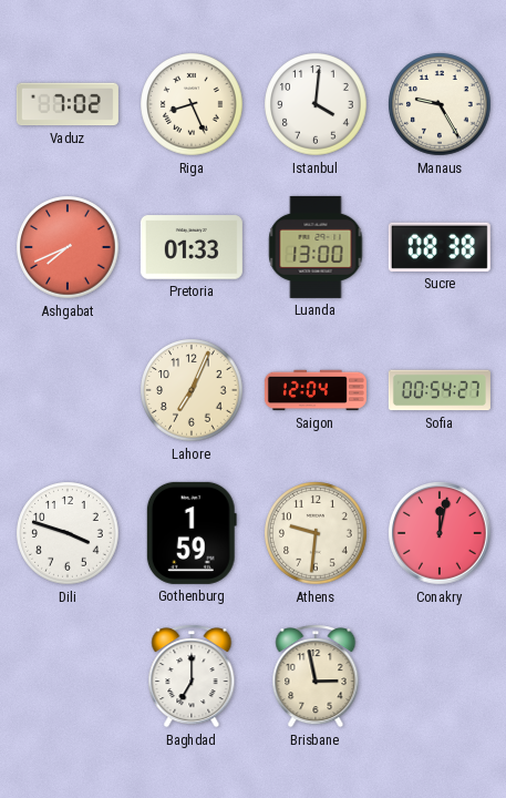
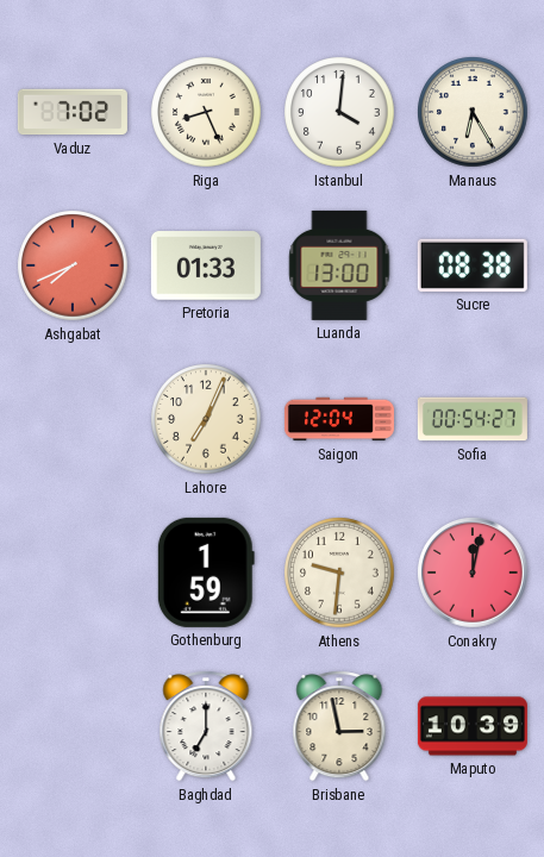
Manaus: 9:25 -> 6:25 (473, 112)
Dili: 3:48 -> none (68, 533)
Maputo: none -> 10:39 (473, 726)
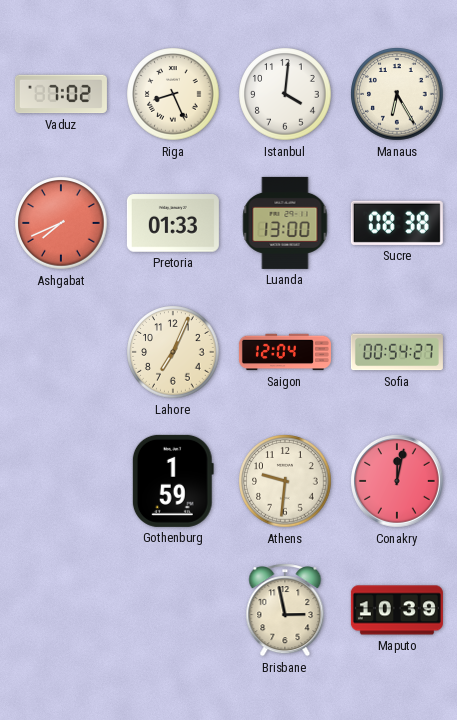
Baghdad: 7:00 -> none (206, 726)
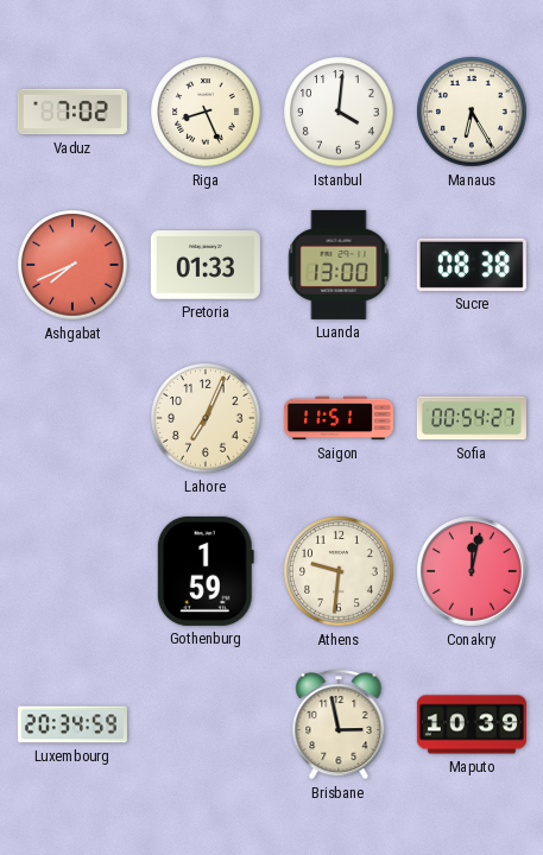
Saigon: 12:04 -> 11:51 (339, 418)
Luxembourg: none -> 20:34 (72, 724)
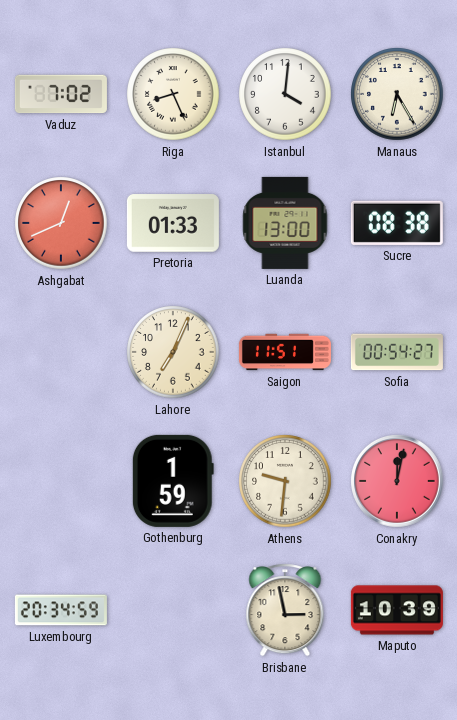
Ashgabat: 7:41 -> 12:41 (61, 223)
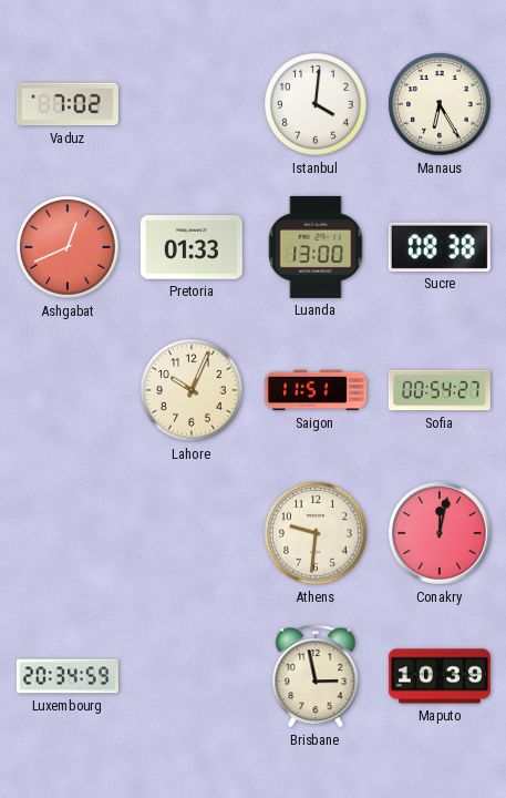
Riga: 8:26 -> none (173, 94)
Lahore: 7:04 -> 10:04 (192, 390)
Gothenburg: 1:59 -> none (173, 481)
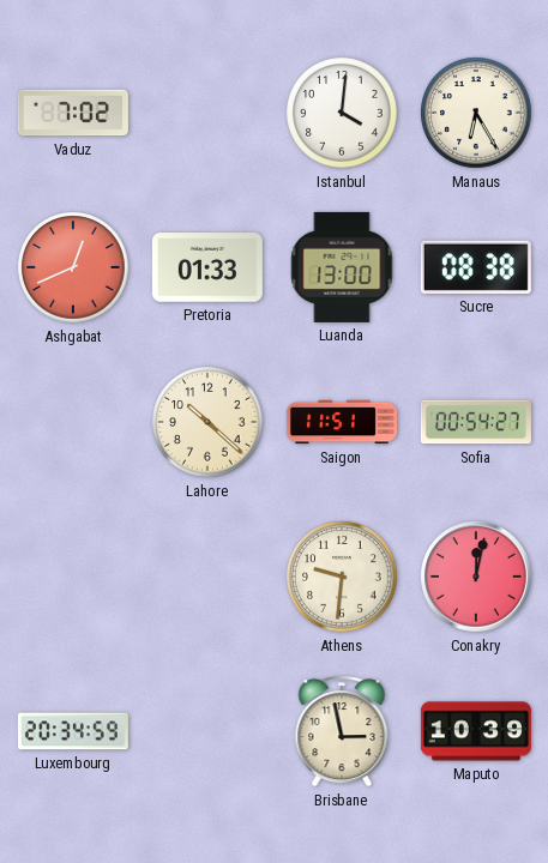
Lahore: 10:04 -> 10:22 (207, 422)
